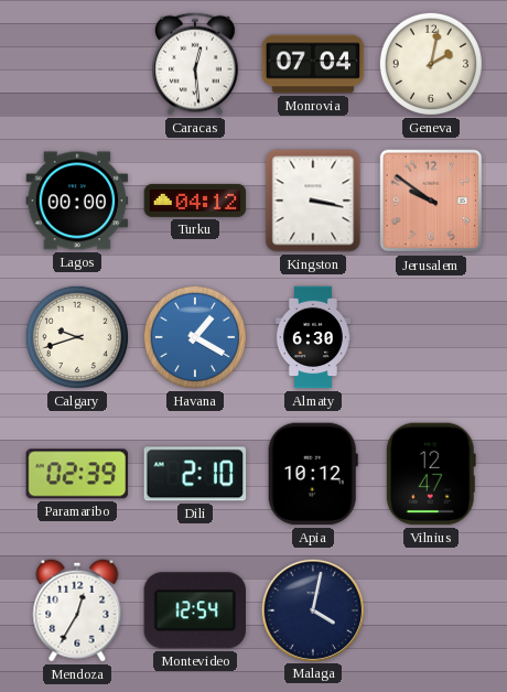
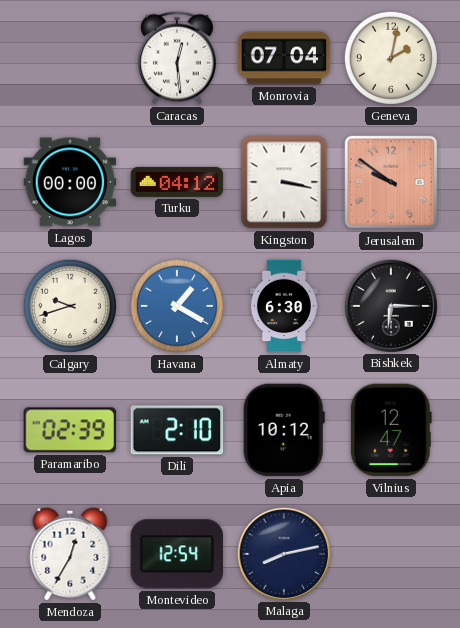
Bishkek: none -> 6:15 (390, 305)
Malaga: 4:02 -> 8:13 (283, 553)
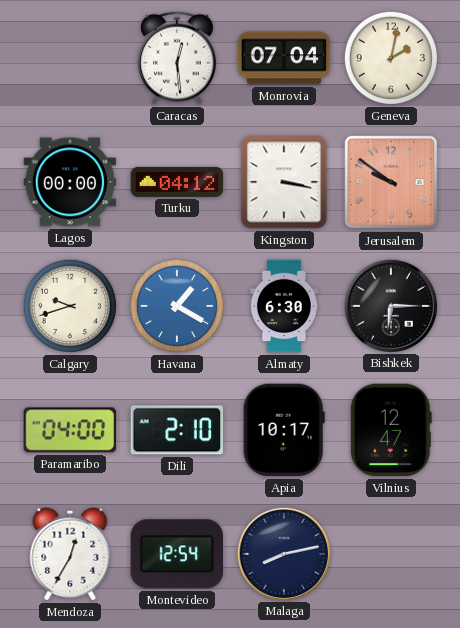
Paramaribo: 02:39 -> 04:00 (70, 430)
Apia: 10:12 -> 10:17 (284, 430)
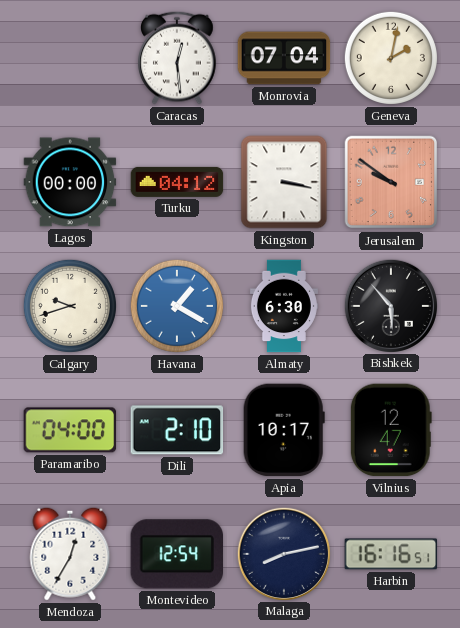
Bishkek: 6:15 -> 5:53 (390, 305)
Harbin: none -> 16:16 (391, 554)
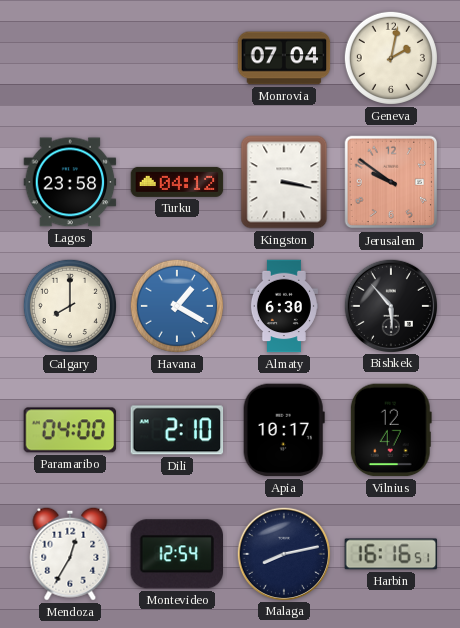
Caracas: 12:29 -> none (178, 58)
Lagos: 00:00 -> 23:58 (70, 182)
Calgary: 9:42 -> 8:00 (70, 306)
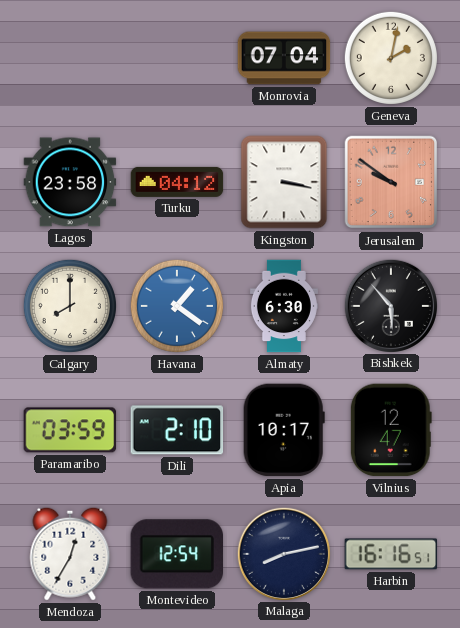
Havana: 1:20 -> 1:21 (177, 306)
Paramaribo: 04:00 -> 03:59 (70, 430)
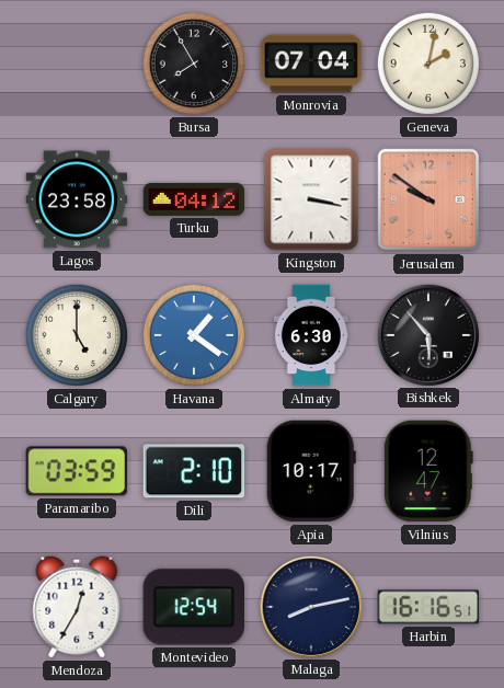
Bursa: none -> 7:55 (194, 64)
Calgary: 8:00 -> 5:00 (77, 335)
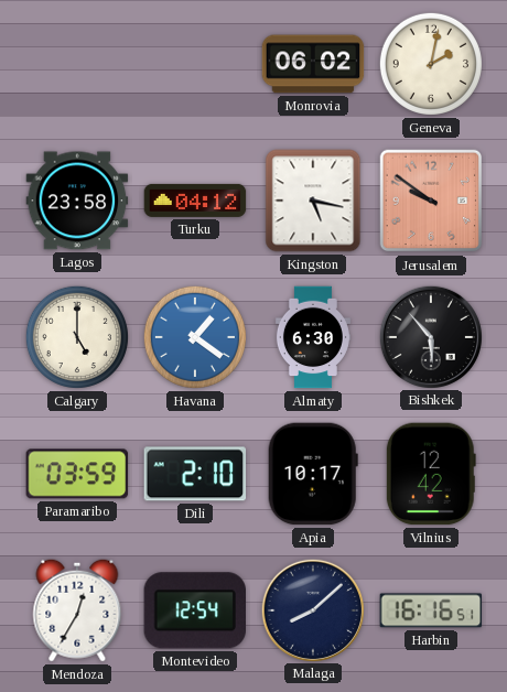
Bursa: 7:55 -> none (194, 64)
Monrovia: 07:04 -> 06:02 (313, 64)
Kingston: 3:17 -> 5:17 (313, 201)
Vilnius: 12:47 -> 12:42 (431, 474)
Malaga: 8:13 -> 8:08 (312, 609)
